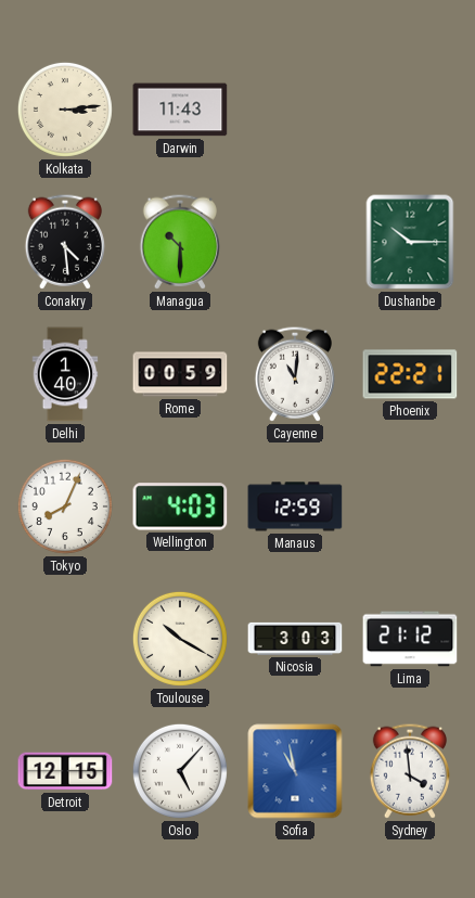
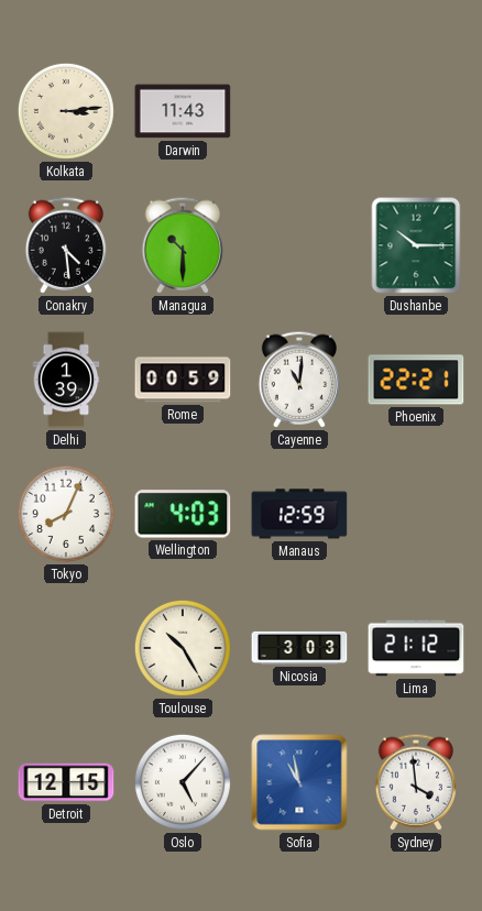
Delhi: 1:40 -> 1:39 (66, 380)
Toulouse: 10:20 -> 10:25 (183, 648)
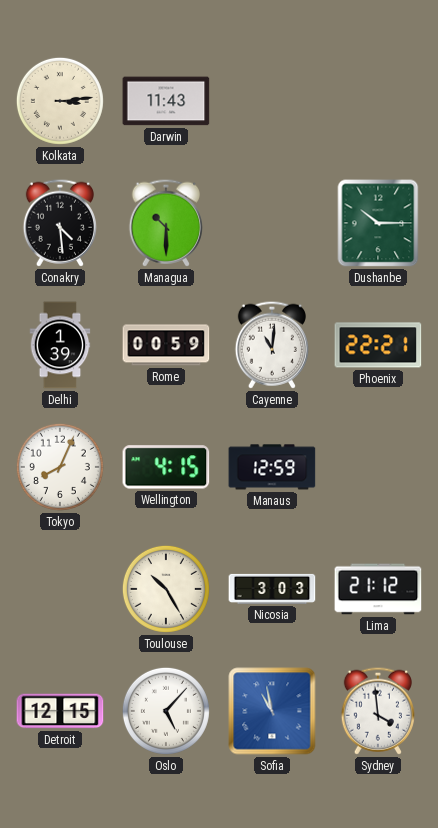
Wellington: 4:03 -> 4:15 (166, 467)
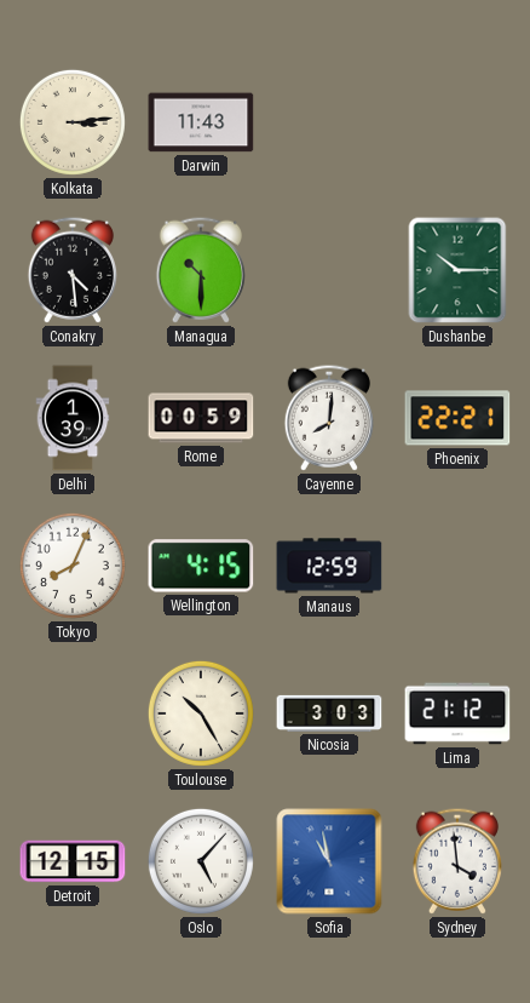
Cayenne: 11:01 -> 8:01 (328, 418)
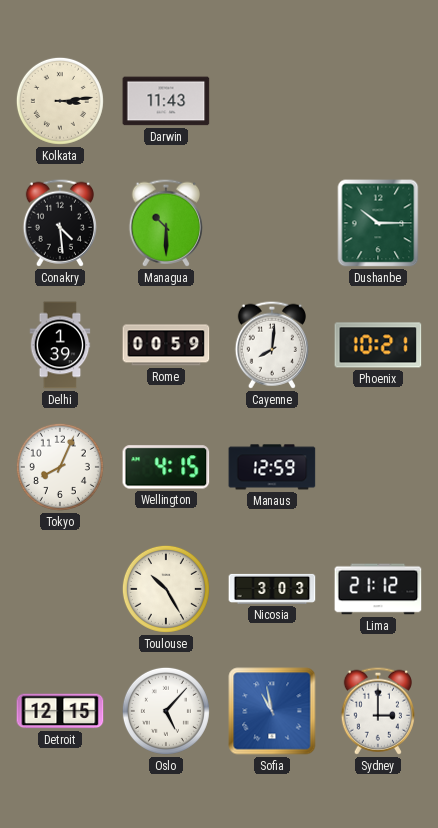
Phoenix: 22:21 -> 10:21 (378, 345)
Sydney: 3:59 -> 3:00 (377, 711)
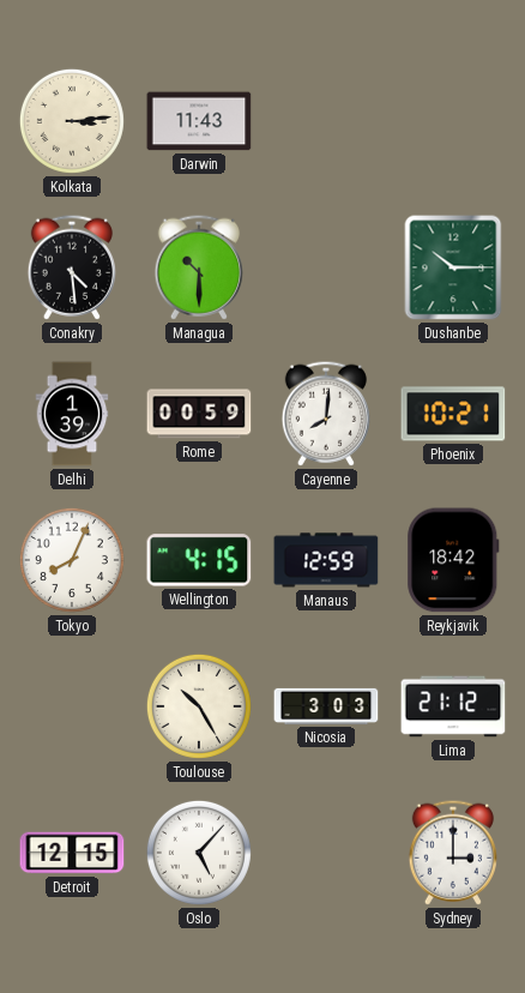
Reykjavik: none -> 18:42 (453, 560)
Sofia: 10:58 -> none (272, 711)
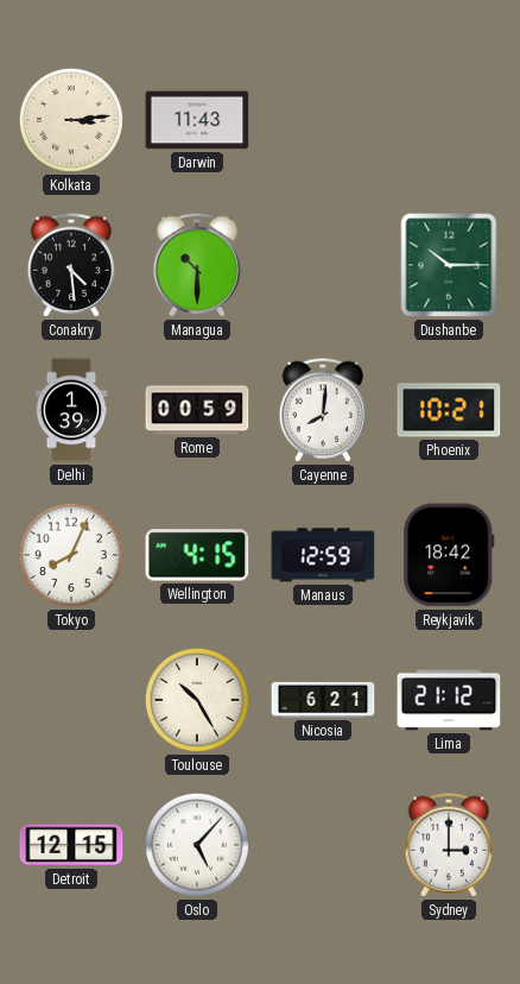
Nicosia: 3:03 -> 6:21 (323, 700)
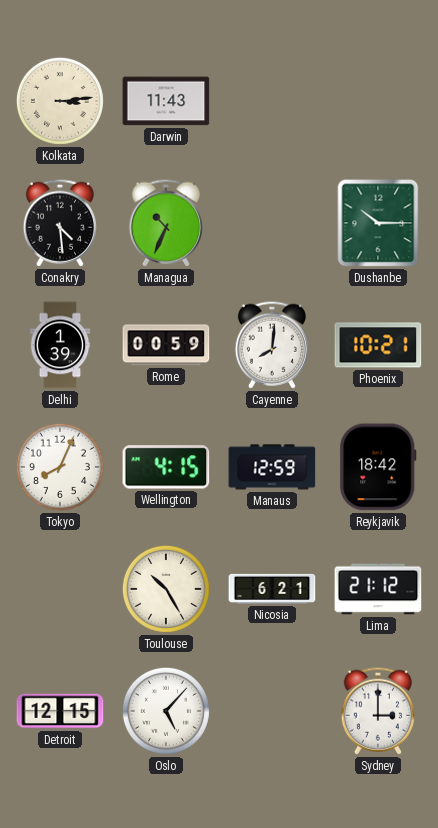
Managua: 10:30 -> 10:34 (165, 223)
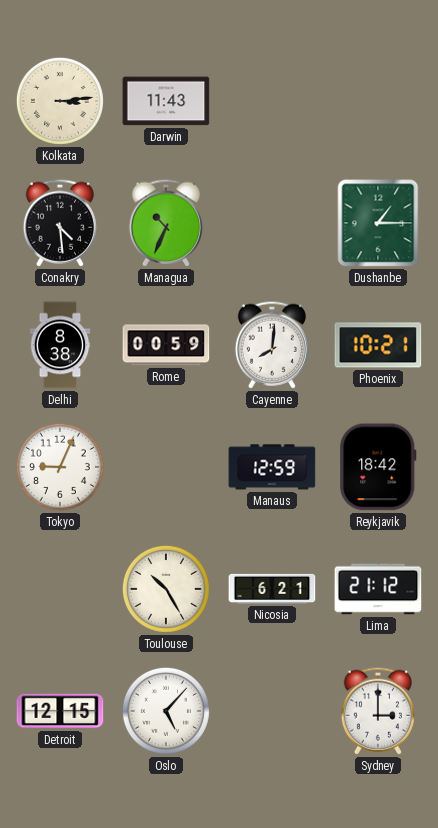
Dushanbe: 10:15 -> 1:15 (378, 223)
Delhi: 1:39 -> 8:38 (60, 345)
Tokyo: 8:04 -> 9:04 (60, 467)
Wellington: 4:15 -> none (166, 467)
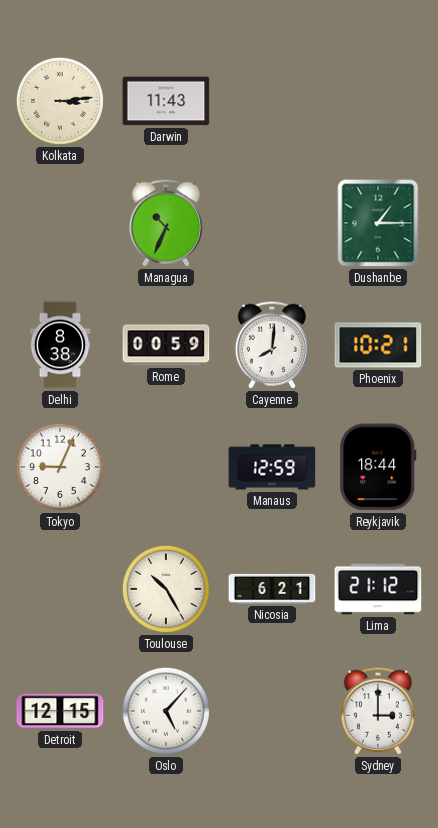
Conakry: 4:29 -> none (59, 223)
Reykjavik: 18:42 -> 18:44 (378, 467)
